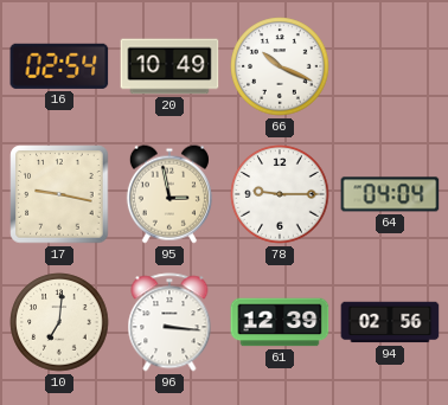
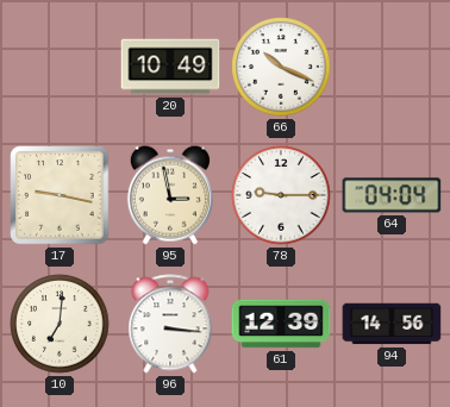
16: 02:54 -> none (59, 66)
94: 02:56 -> 14:56 (392, 324)
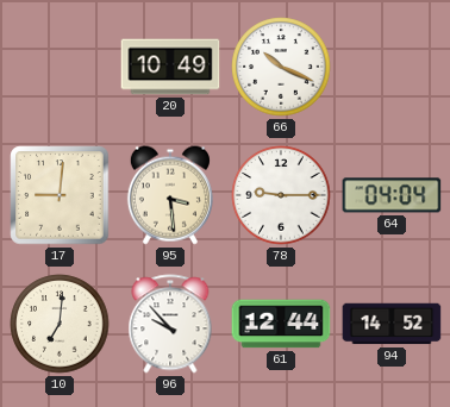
17: 9:17 -> 9:01 (60, 195)
95: 2:58 -> 3:29 (170, 195)
96: 3:16 -> 9:53 (170, 324)
61: 12:39 -> 12:44 (281, 324)
94: 14:56 -> 14:52 (392, 324)
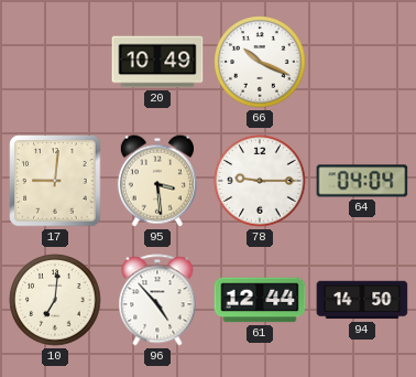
96: 9:53 -> 4:53 (157, 300)
94: 14:52 -> 14:50 (362, 300)
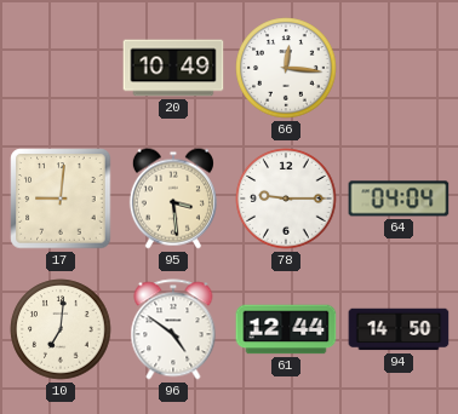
66: 10:19 -> 12:16 (286, 68)
96: 4:53 -> 4:51 (173, 329)
